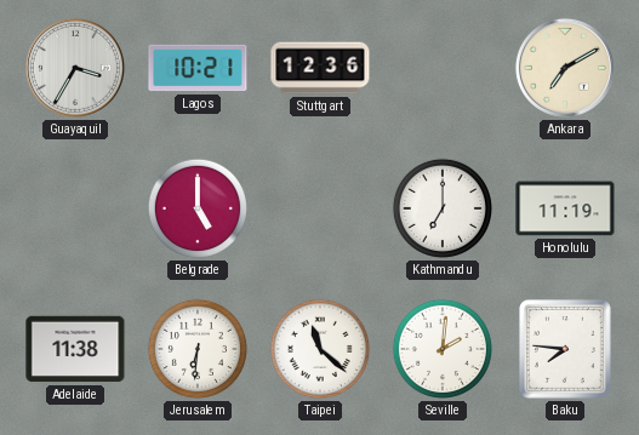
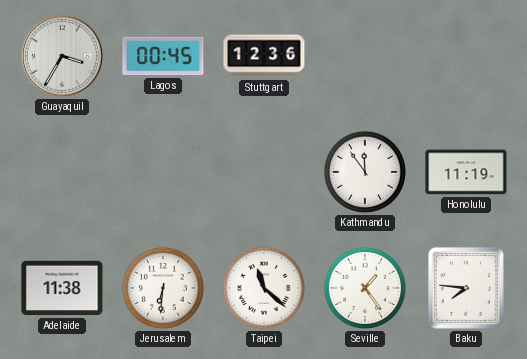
Lagos: 10:21 -> 00:45 (163, 56)
Ankara: 7:10 -> none (565, 68)
Belgrade: 5:00 -> none (198, 208)
Kathmandu: 7:00 -> 11:54 (365, 172)
Seville: 2:01 -> 1:24 (365, 288)
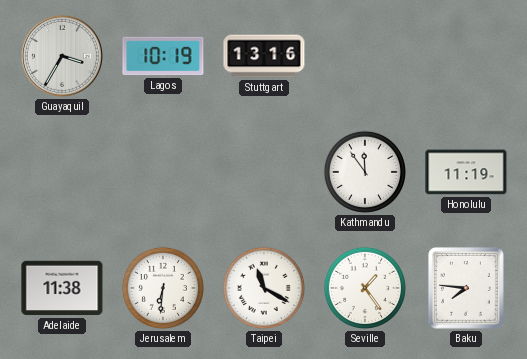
Lagos: 00:45 -> 10:19 (163, 56)
Stuttgart: 12:36 -> 13:16 (264, 56)
Taipei: 11:22 -> 11:20 (264, 288)
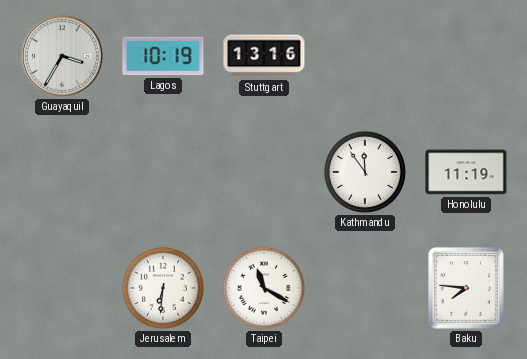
Adelaide: 11:38 -> none (62, 288)
Seville: 1:24 -> none (365, 288)
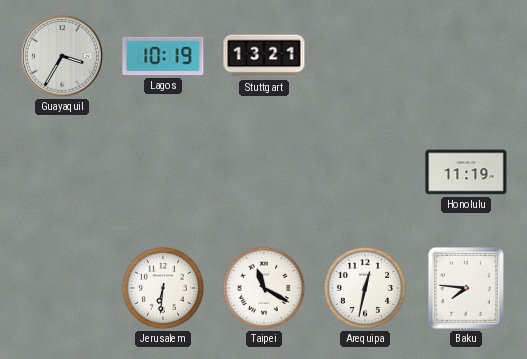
Stuttgart: 13:16 -> 13:21 (264, 56)
Kathmandu: 11:54 -> none (365, 172)
Arequipa: none -> 12:32 (365, 288)
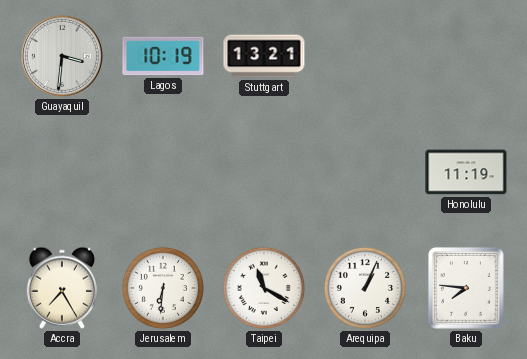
Guayaquil: 3:35 -> 3:31 (62, 56)
Accra: none -> 7:25 (62, 288)
Arequipa: 12:32 -> 1:04 (365, 288)
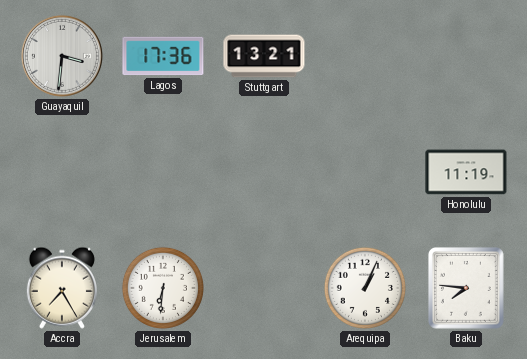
Lagos: 10:19 -> 17:36 (163, 56)
Taipei: 11:20 -> none (264, 288)
